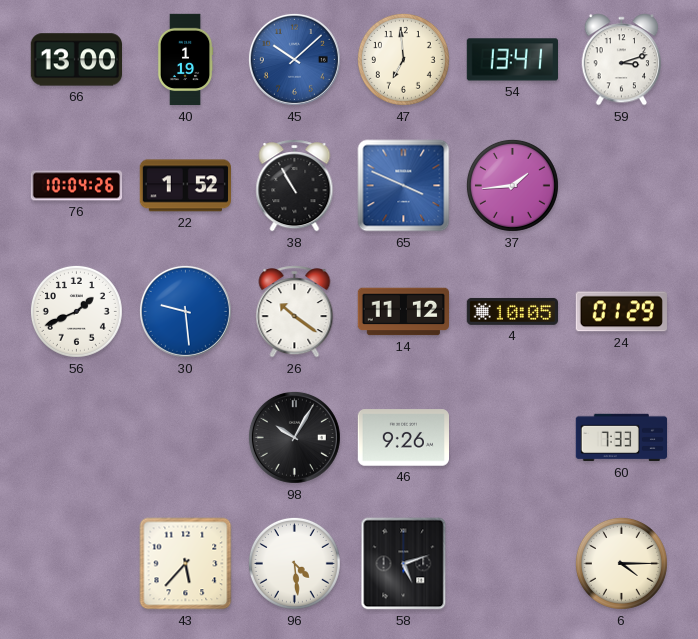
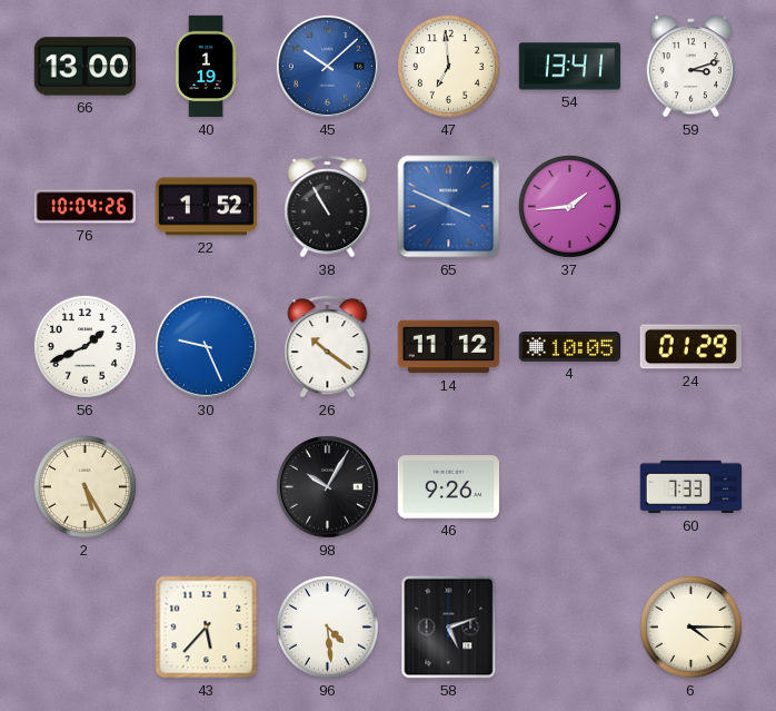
30: 9:29 -> 9:26 (206, 346)
2: none -> 5:25 (84, 486)
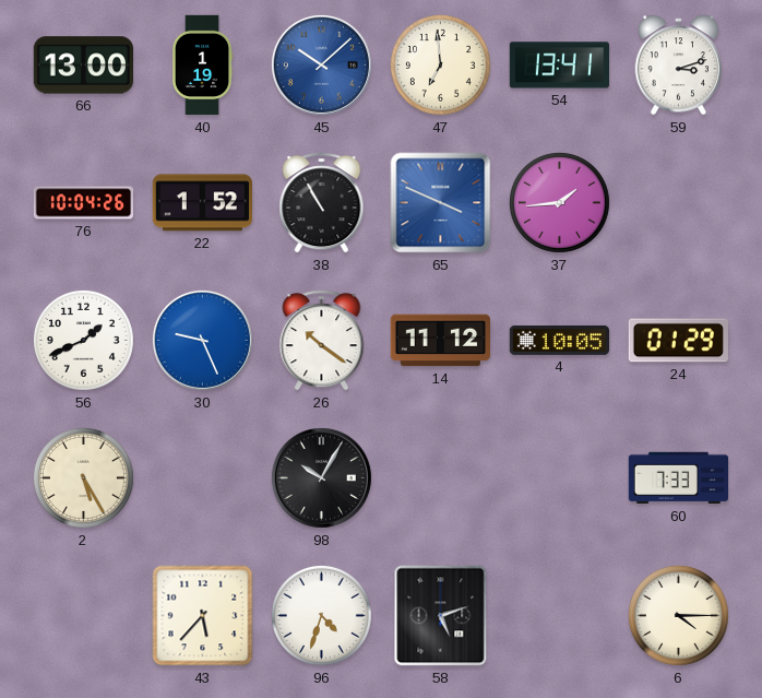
46: 9:26 -> none (448, 487)
96: 4:29 -> 4:33 (321, 615)
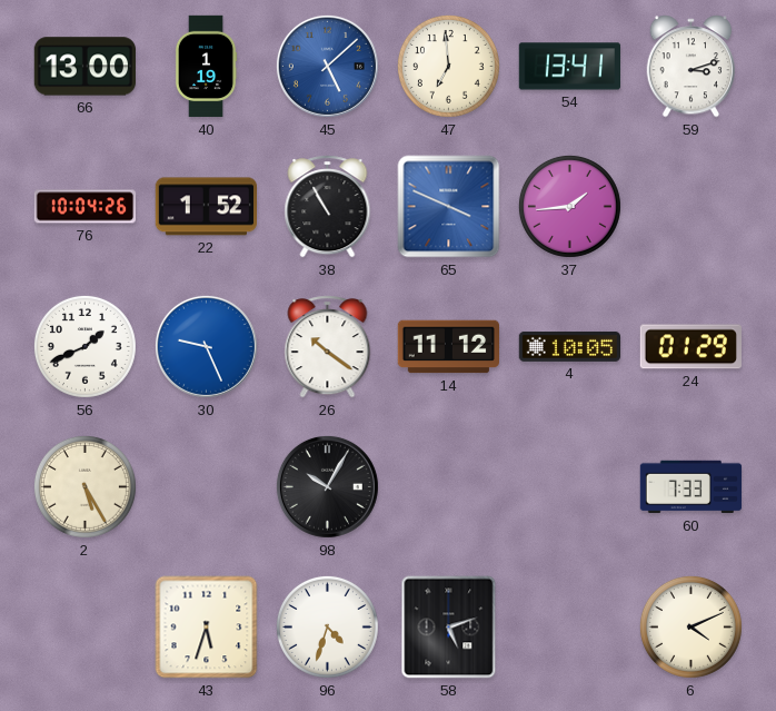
45: 10:08 -> 5:08 (327, 66)
43: 5:37 -> 5:33 (207, 628)
6: 4:15 -> 4:11 (690, 626)
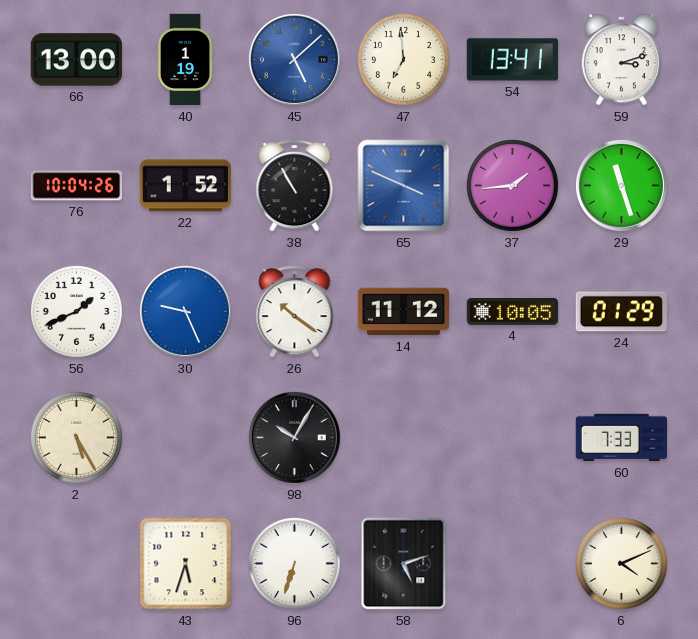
29: none -> 11:27 (621, 185)
96: 4:33 -> 6:33 (294, 563)
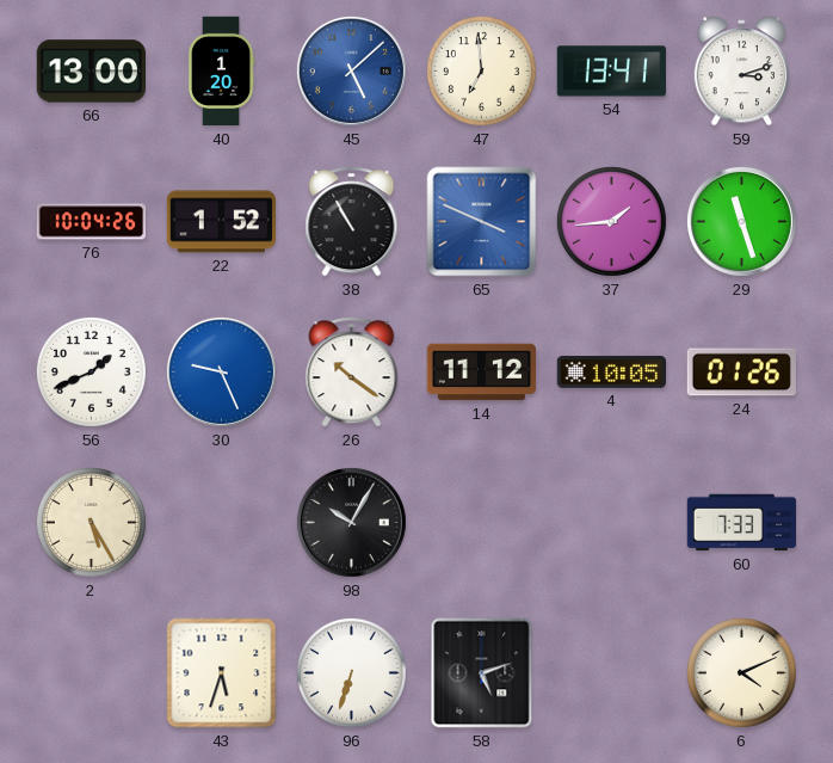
40: 1:19 -> 1:20 (221, 72)
24: 01:29 -> 01:26 (741, 373)
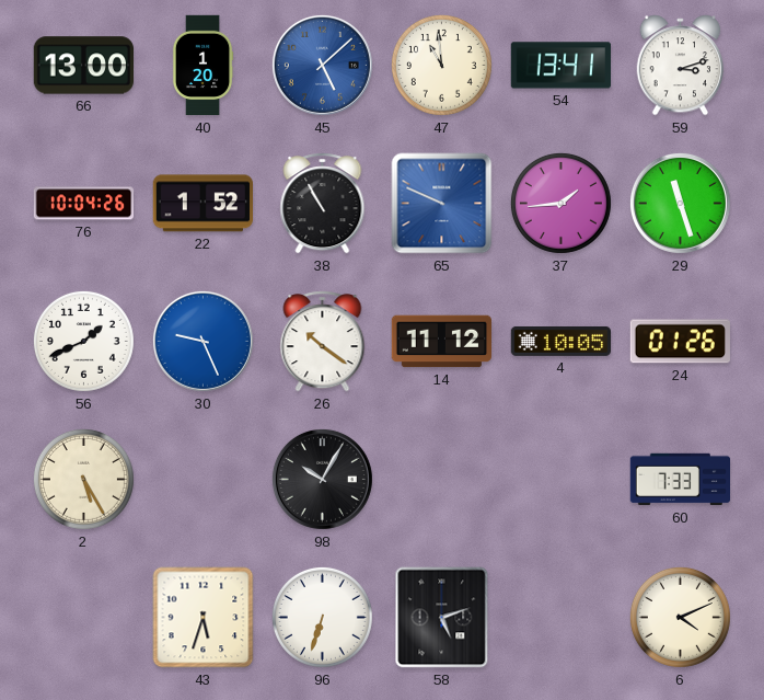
47: 6:59 -> 10:59 (441, 65)
65: 3:49 -> 9:49 (442, 204)
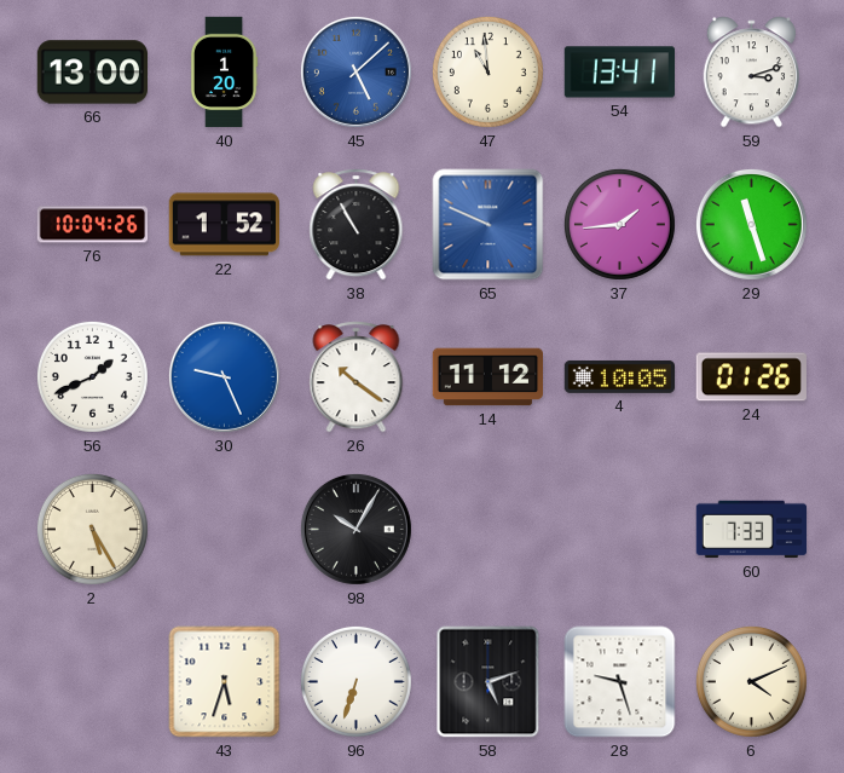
28: none -> 9:27 (620, 682)
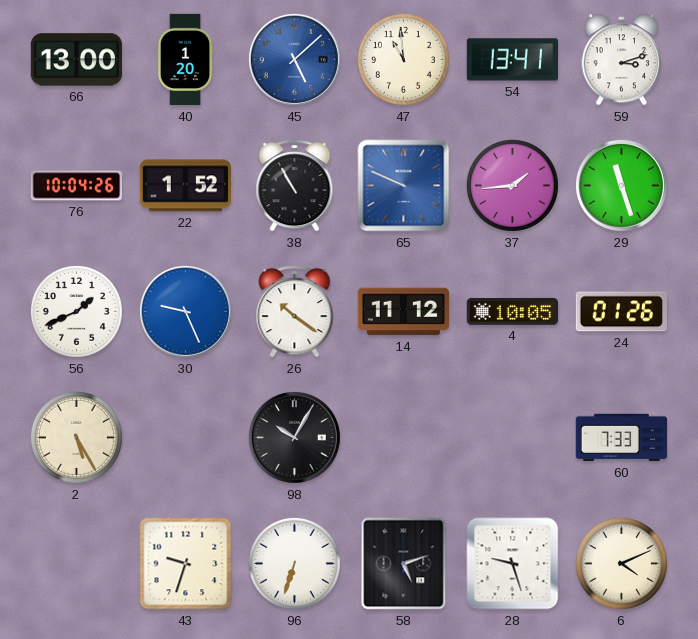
43: 5:33 -> 9:33 (186, 564)
